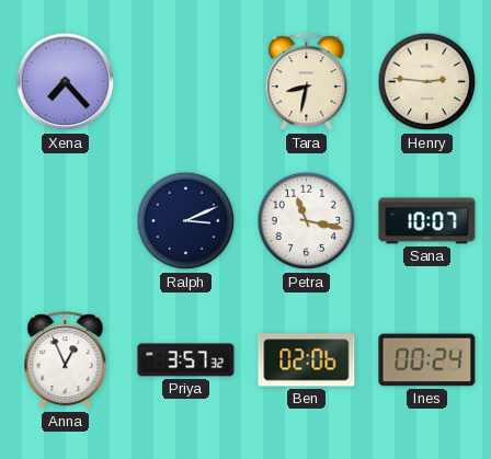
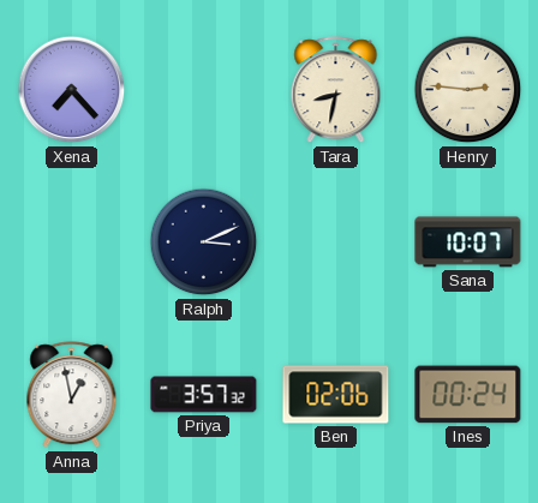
Petra: 11:17 -> none (307, 221)
Anna: 12:56 -> 12:58 (72, 395)
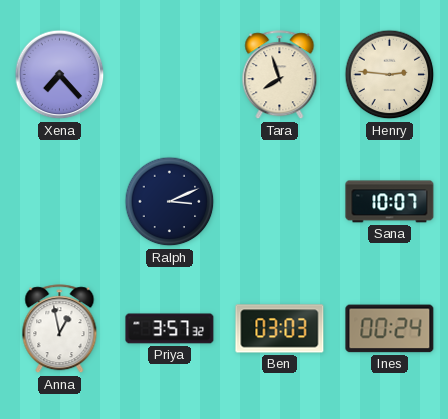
Tara: 8:32 -> 7:57 (280, 75)
Ben: 02:06 -> 03:03 (280, 329)
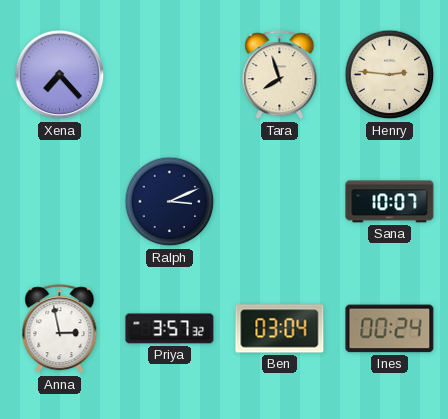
Anna: 12:58 -> 2:58 (60, 329)
Ben: 03:03 -> 03:04 (280, 329)
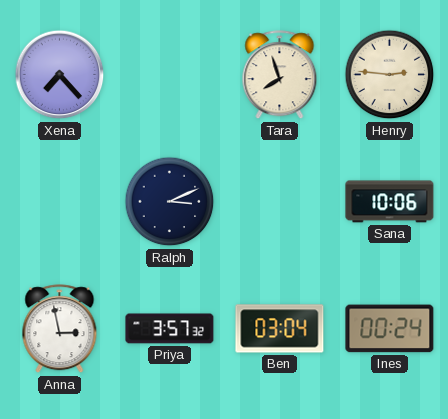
Sana: 10:07 -> 10:06 (390, 202)
